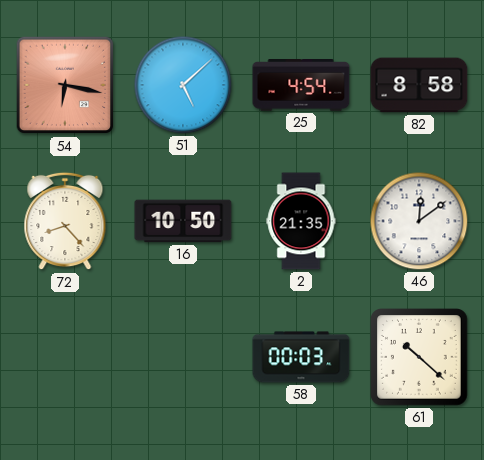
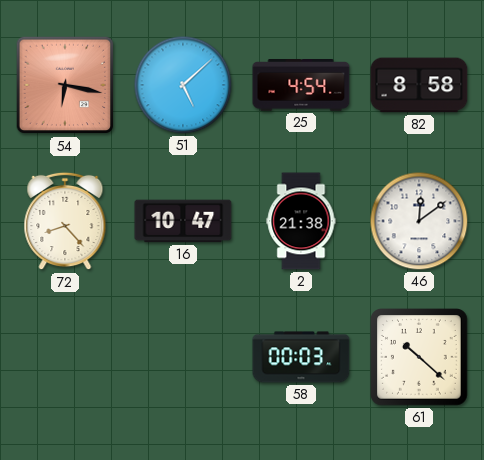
16: 10:50 -> 10:47 (183, 221)
2: 21:35 -> 21:38 (301, 221)
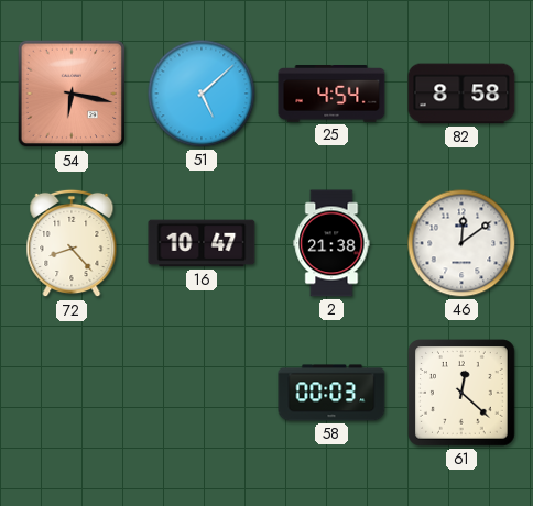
61: 10:22 -> 12:22 (463, 394)
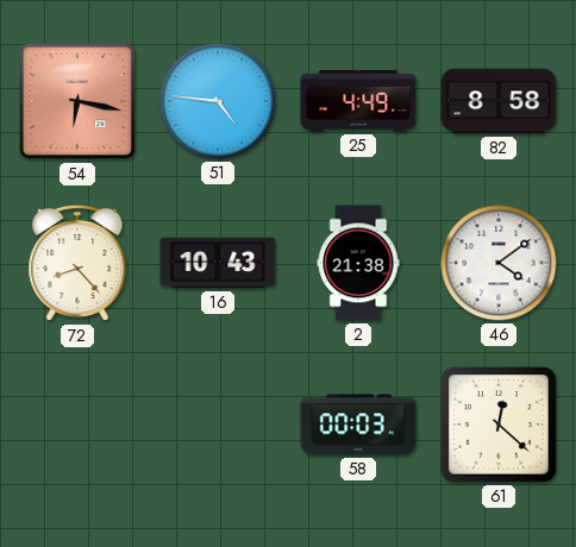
51: 5:08 -> 4:46 (218, 101)
25: 4:54 -> 4:49 (358, 102)
16: 10:47 -> 10:43 (218, 263)
46: 12:09 -> 4:09 (499, 263)
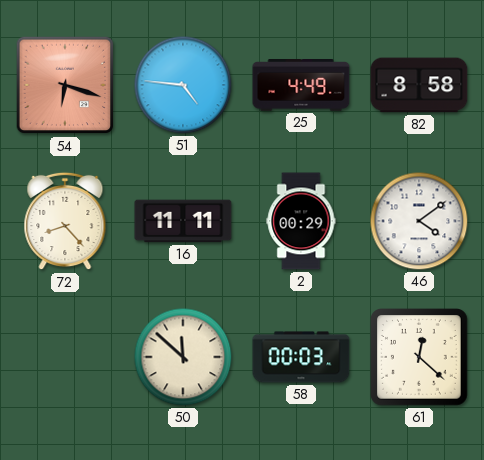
54: 6:17 -> 6:18 (65, 85)
16: 10:43 -> 11:11 (183, 221)
2: 21:38 -> 00:29 (301, 221)
50: none -> 11:52 (183, 357)
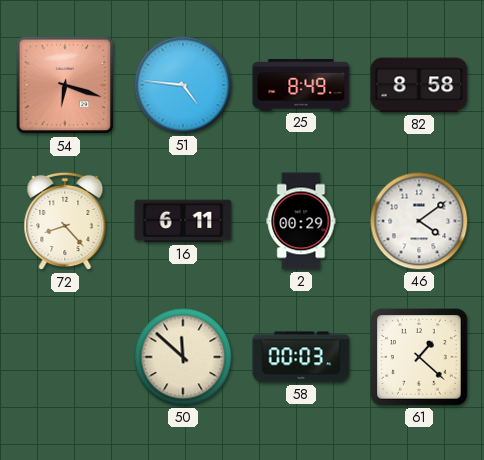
25: 4:49 -> 8:49 (301, 86)
16: 11:11 -> 6:11 (183, 221)
61: 12:22 -> 1:22 (420, 358)
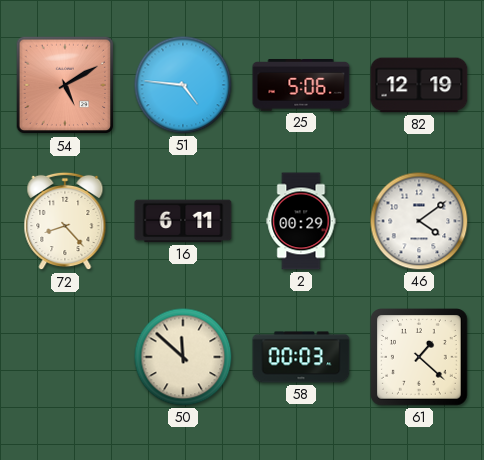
54: 6:18 -> 5:10 (65, 85)
25: 8:49 -> 5:06 (301, 86)
82: 8:58 -> 12:19 (419, 85)
